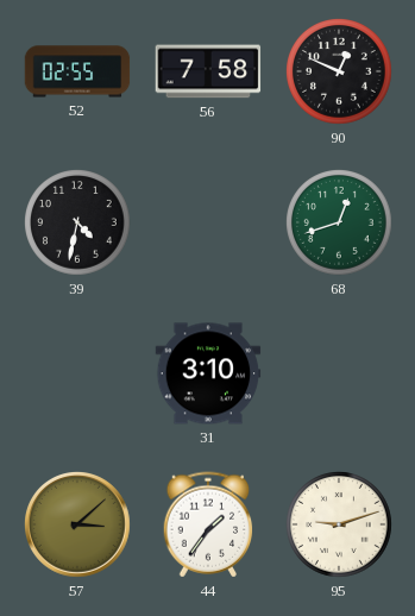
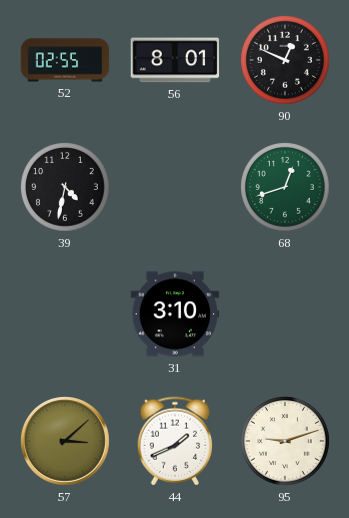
56: 7:58 -> 8:01 (175, 60)
44: 1:36 -> 1:41 (175, 441)
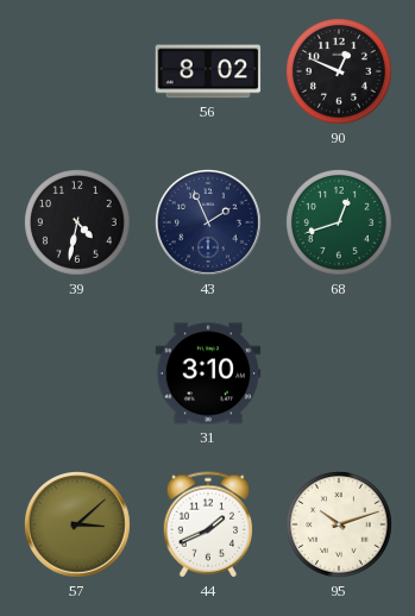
52: 02:55 -> none (65, 60)
56: 8:01 -> 8:02 (208, 71)
43: none -> 1:56 (209, 224)
95: 9:12 -> 10:12 (340, 526)
